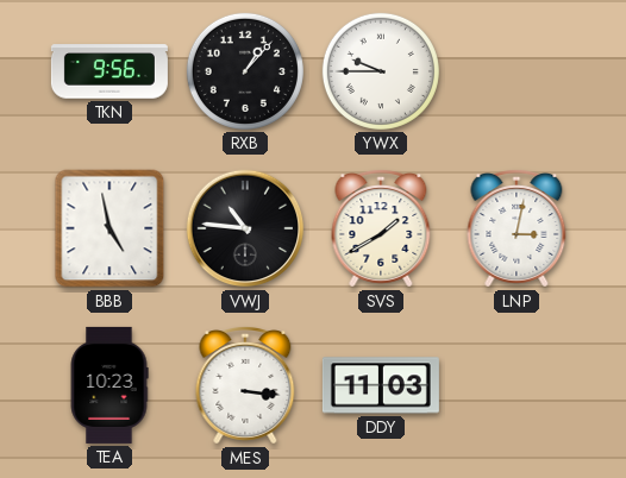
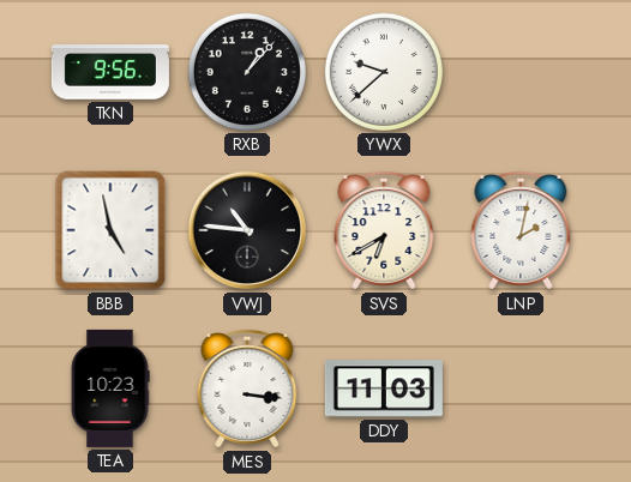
YWX: 9:45 -> 9:38 (384, 72)
SVS: 1:40 -> 6:40 (384, 231)
LNP: 3:02 -> 2:02 (521, 231)
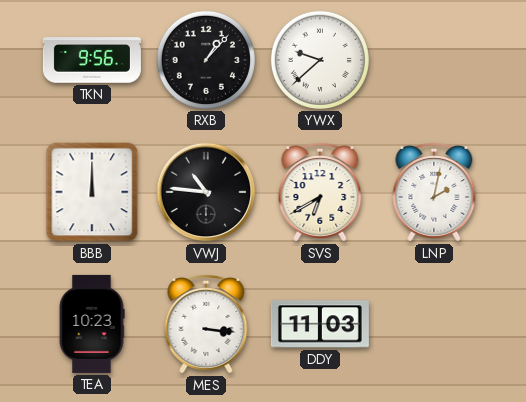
BBB: 4:58 -> 12:00 (92, 192)
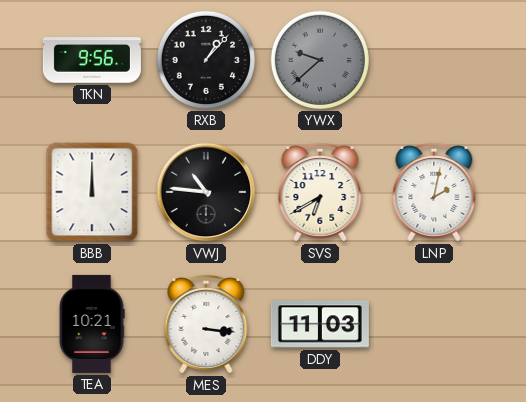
YWX dial: white -> grey (320, 60)
TEA: 10:23 -> 10:21 (92, 324)
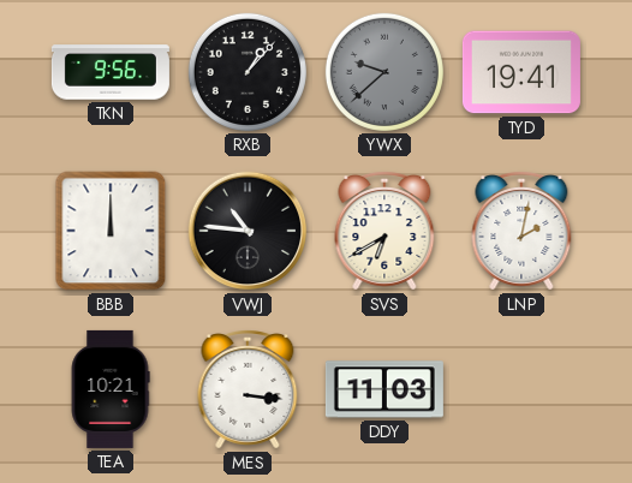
TYD: none -> 19:41 (521, 72)
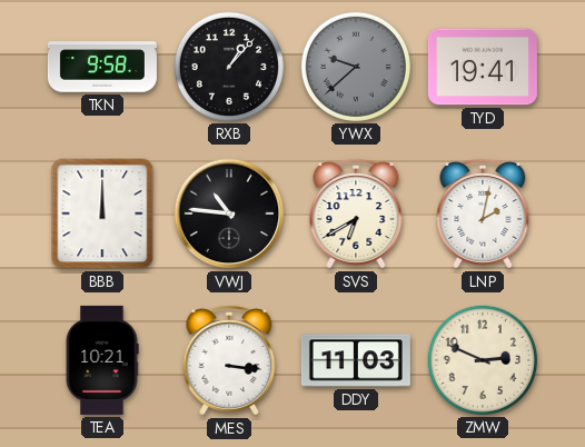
TKN: 9:56 -> 9:58 (102, 67)
ZMW: none -> 2:49 (483, 360)
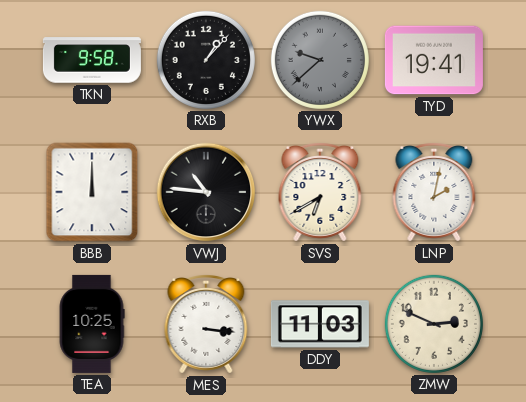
TEA: 10:21 -> 10:25 (92, 324)
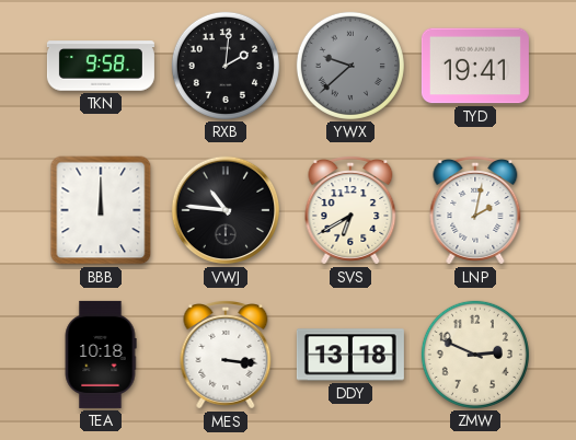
RXB: 1:07 -> 2:01 (226, 66)
TEA: 10:25 -> 10:18 (101, 355)
DDY: 11:03 -> 13:18 (350, 355)
